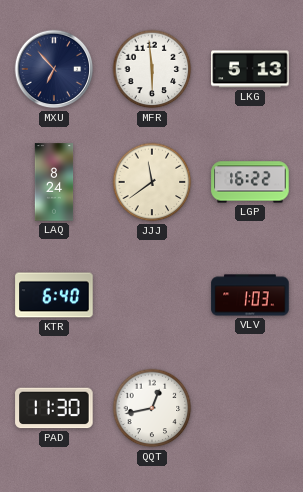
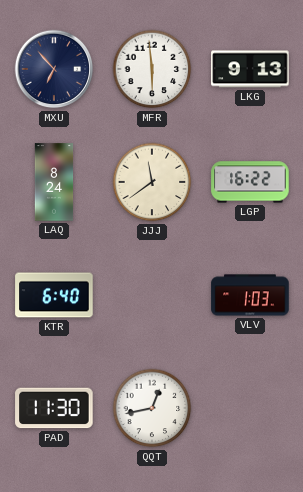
LKG: 5:13 -> 9:13 (250, 69)
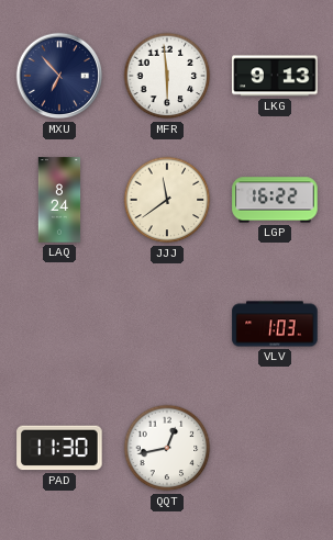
KTR: 6:40 -> none (54, 295)
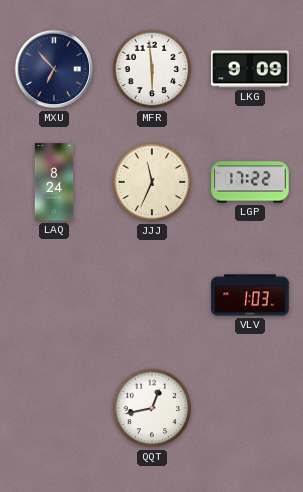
LKG: 9:13 -> 9:09 (250, 69)
JJJ: 11:39 -> 11:34 (152, 182)
LGP: 16:22 -> 17:22 (250, 182)
PAD: 11:30 -> none (59, 448)
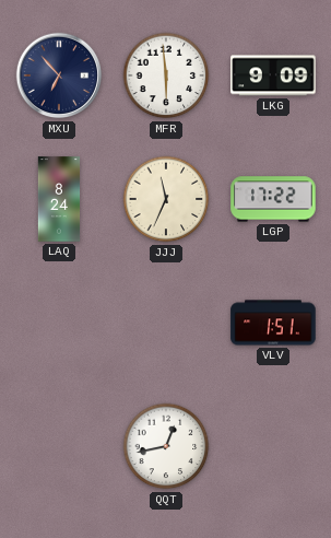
VLV: 1:03 -> 1:51 (273, 323)
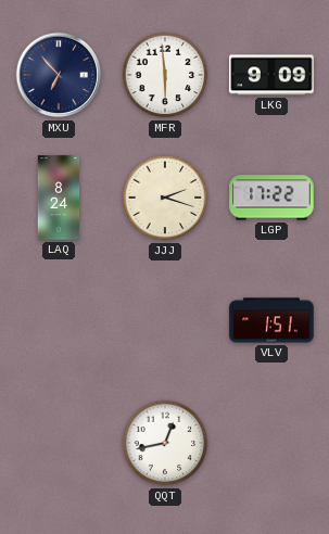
JJJ: 11:34 -> 2:18 (165, 198)
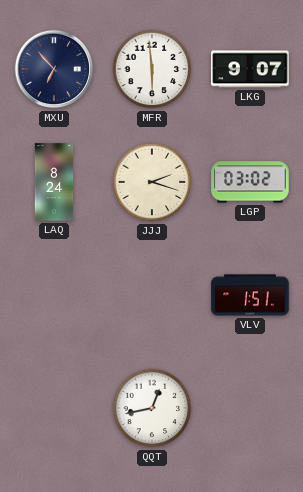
LKG: 9:09 -> 9:07 (250, 69)
LGP: 17:22 -> 03:02 (250, 182)
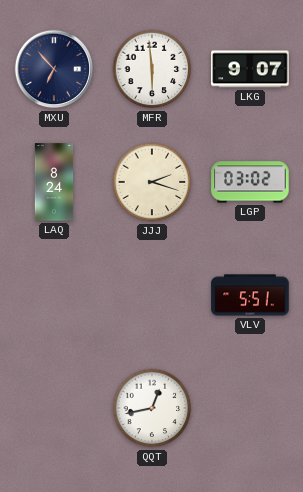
VLV: 1:51 -> 5:51 (250, 295)
